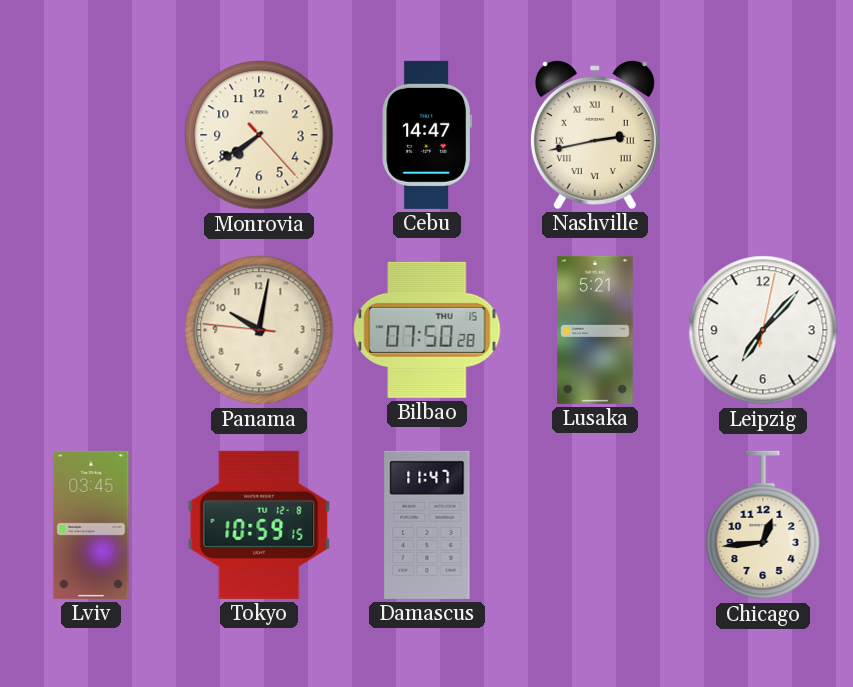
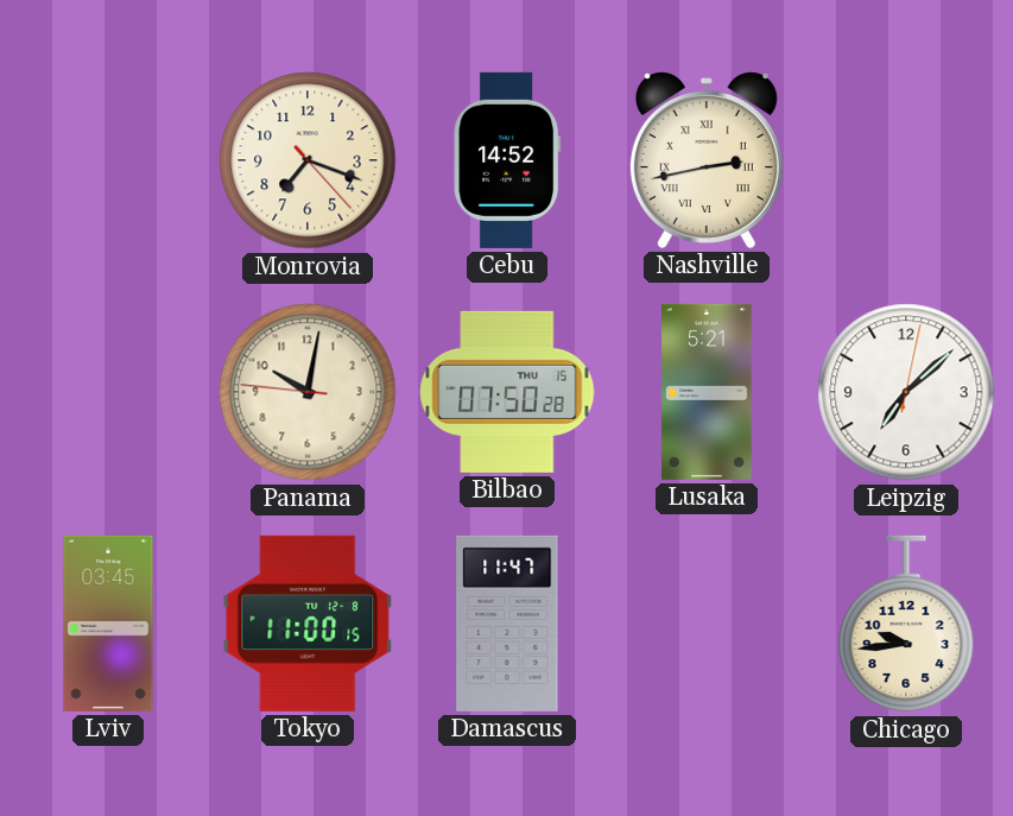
Monrovia: 7:39 -> 7:18 (308, 160)
Cebu: 14:47 -> 14:52 (507, 160)
Leipzig: 7:07 -> 7:08 (906, 392)
Tokyo: 10:59 -> 11:00 (308, 624)
Chicago: 12:44 -> 9:44 (906, 624)
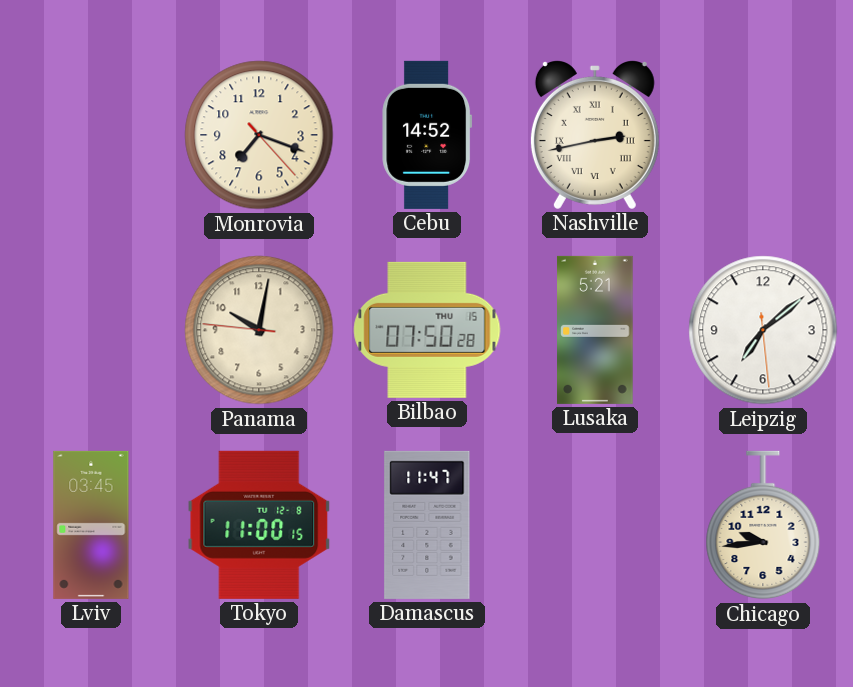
Leipzig: 7:08:02 -> 7:08:29 (763, 330)
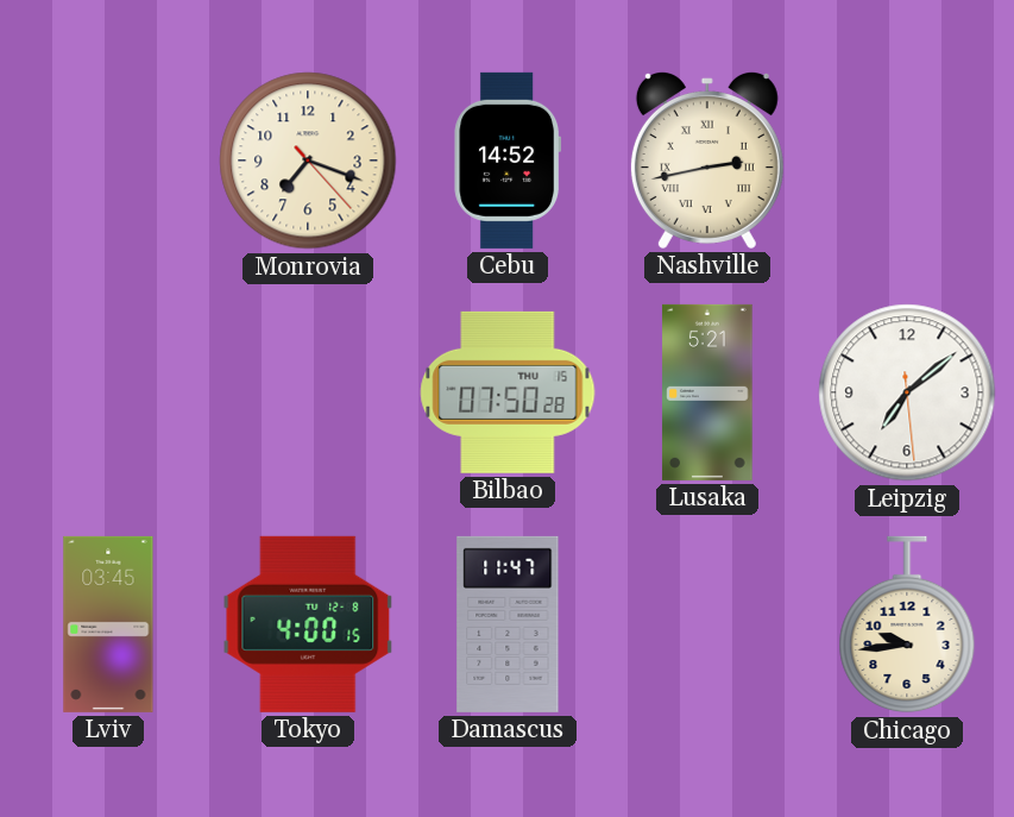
Panama: 10:01 -> none (259, 330)
Tokyo: 11:00 -> 4:00 (308, 624)
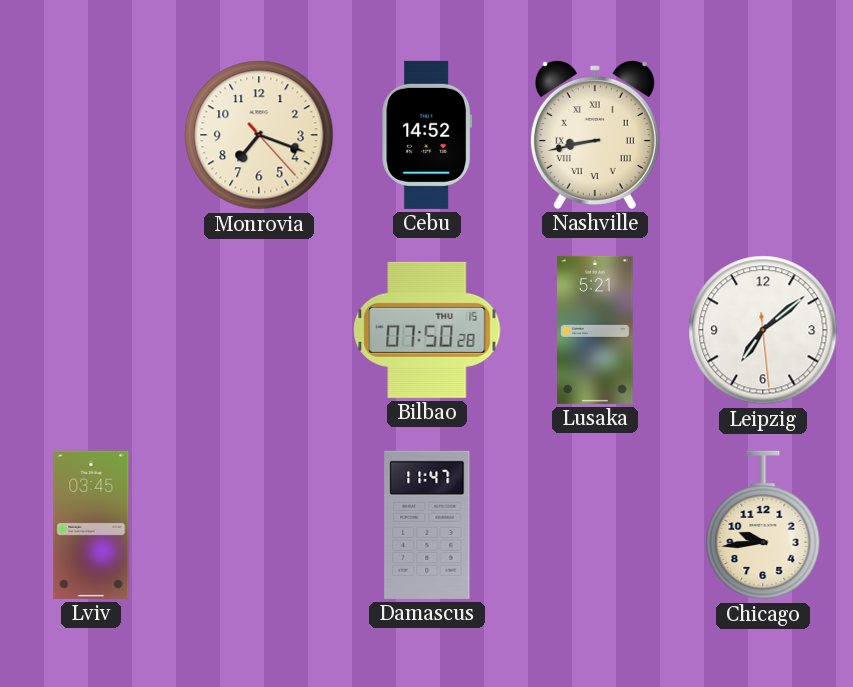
Nashville: 2:43 -> 8:43 (595, 135)
Tokyo: 4:00 -> none (308, 624)
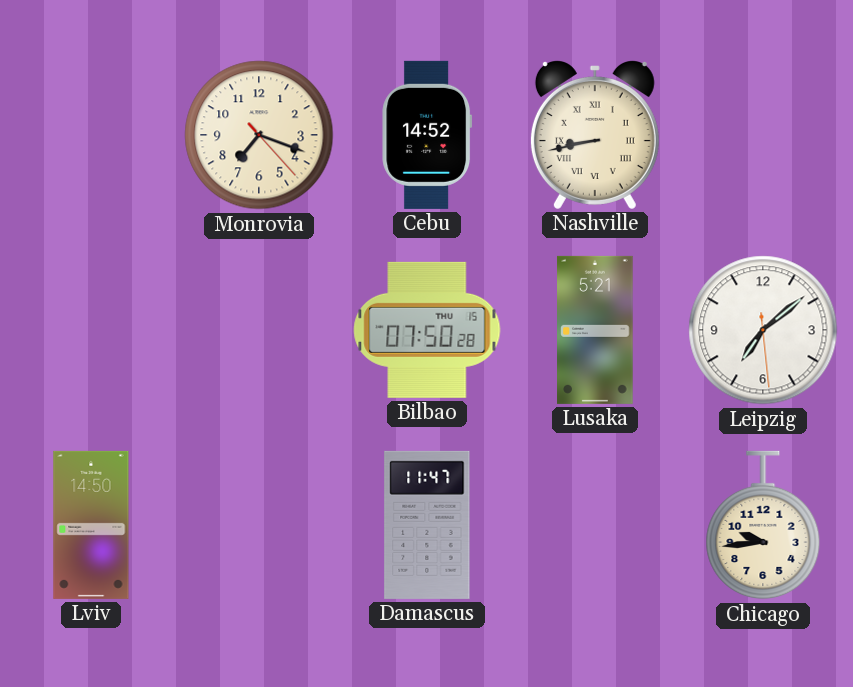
Lviv: 03:45 -> 14:50 (91, 525)
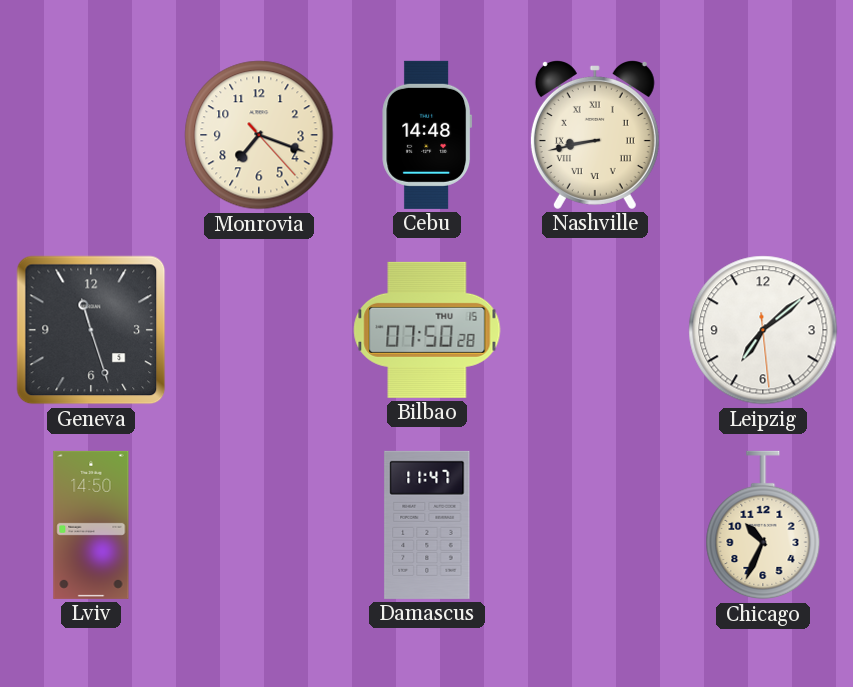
Cebu: 14:52 -> 14:48 (427, 135)
Geneva: none -> 11:27 (91, 330)
Lusaka: 5:21 -> none (595, 330)
Chicago: 9:44 -> 10:34 (763, 525)
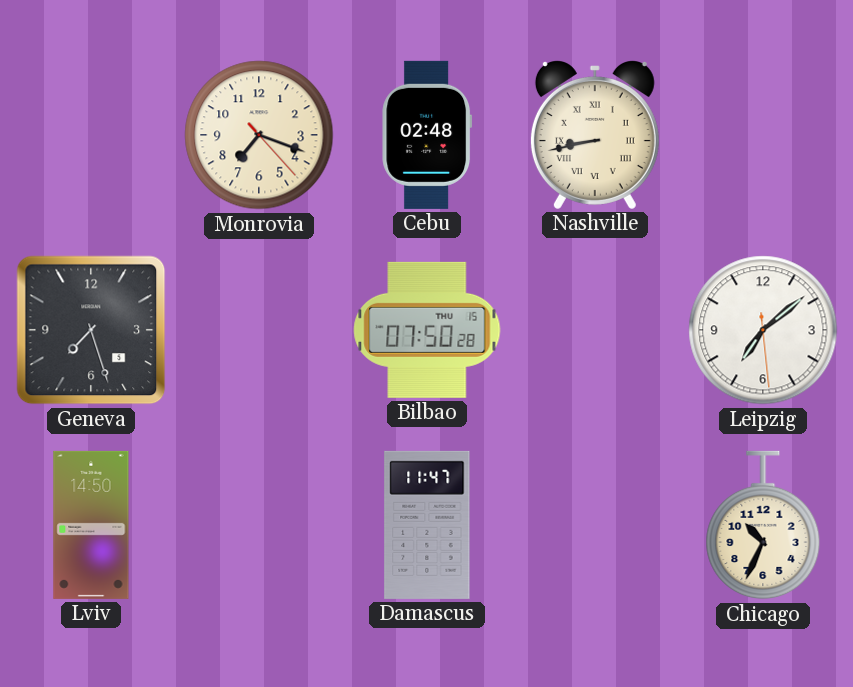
Cebu: 14:48 -> 02:48 (427, 135)
Geneva: 11:27 -> 7:27 (91, 330)
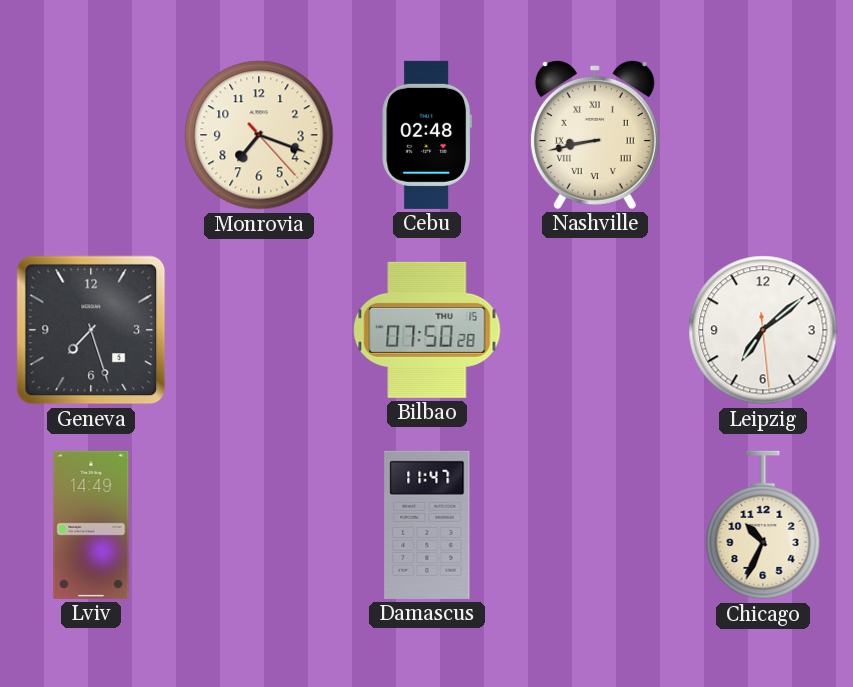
Lviv: 14:50 -> 14:49 (91, 525)
